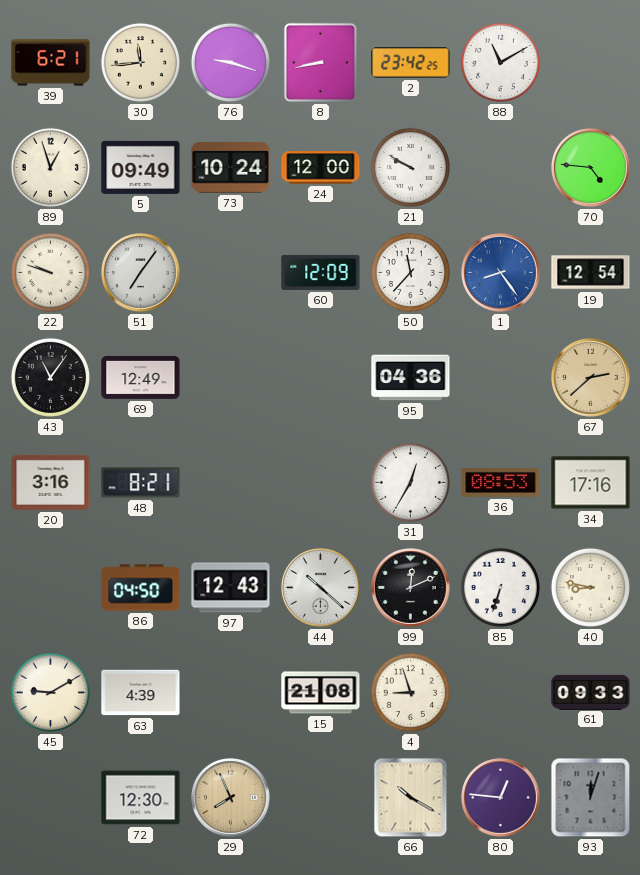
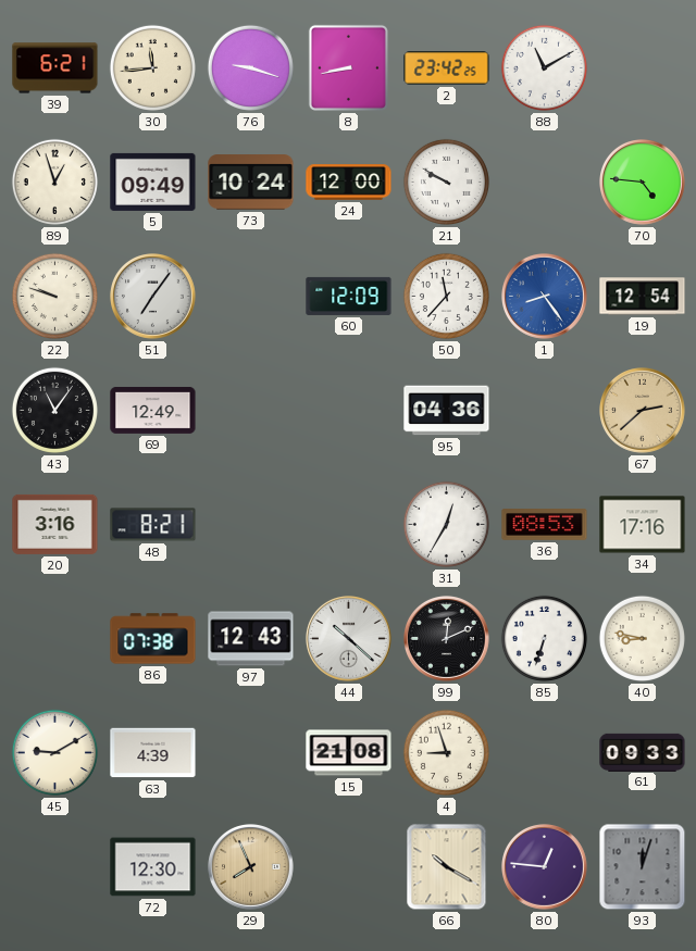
86: 04:50 -> 07:38 (153, 639)
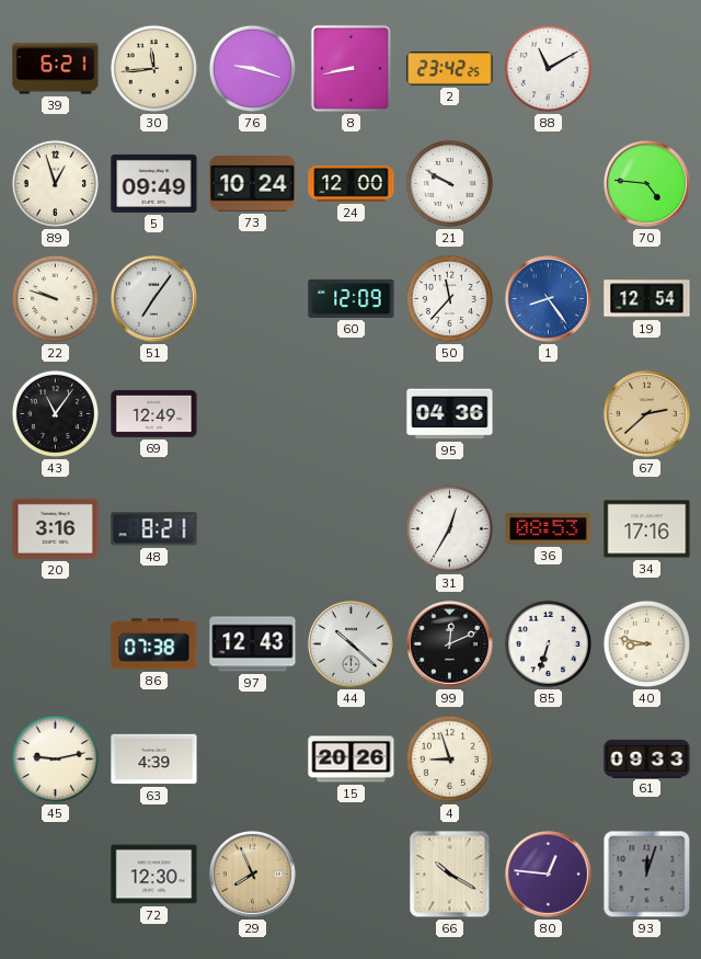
45: 9:10 -> 9:13 (55, 758)
15: 21:08 -> 20:26 (352, 760)
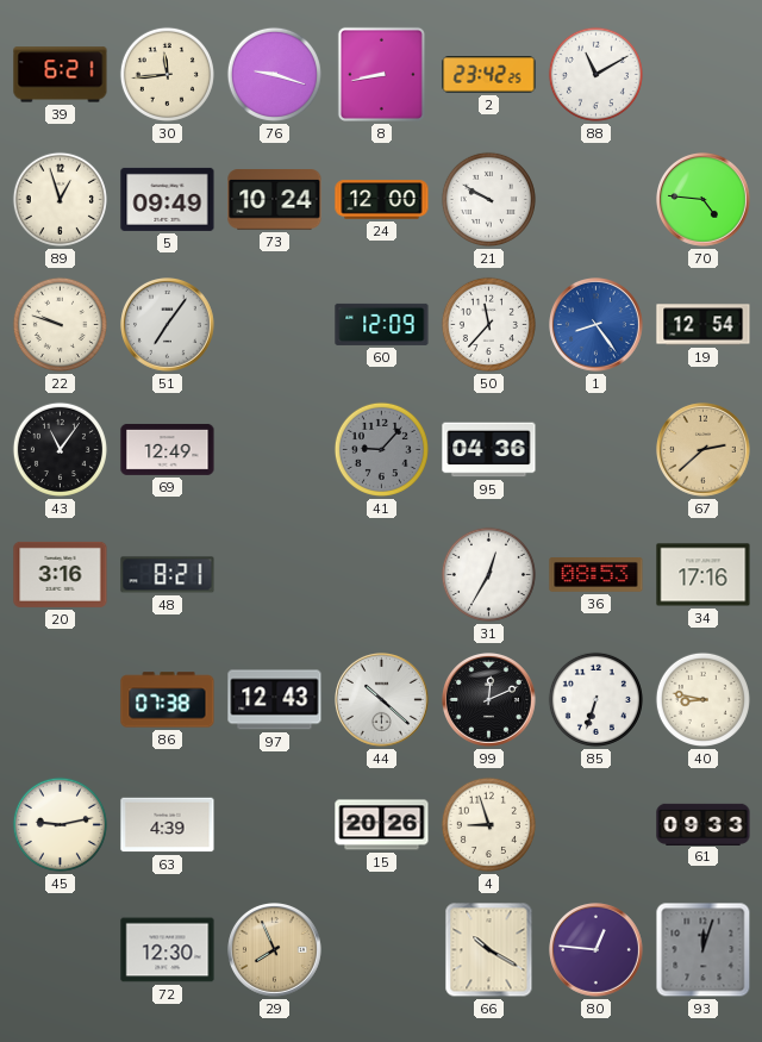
41: none -> 9:07 (381, 449)
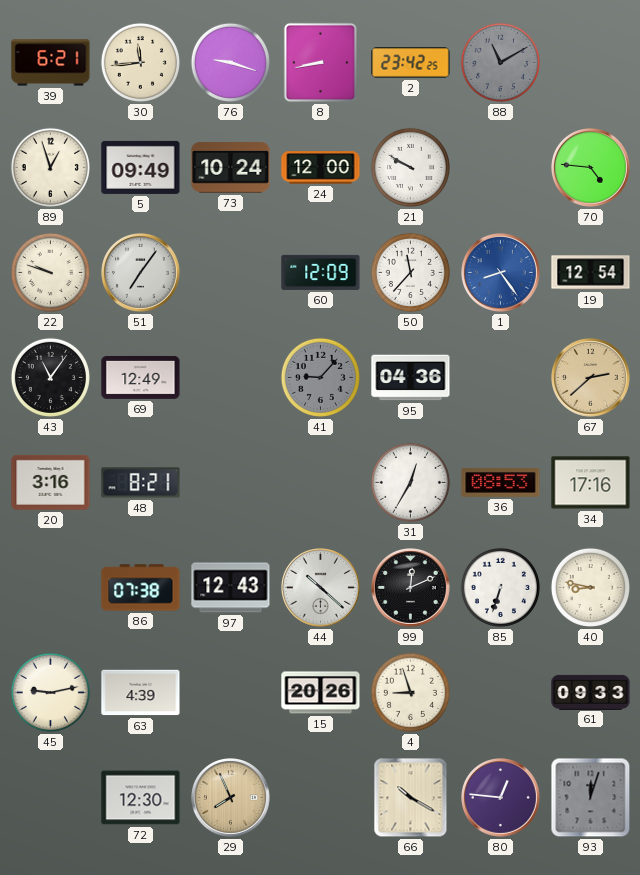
88 dial: white -> grey (500, 62)
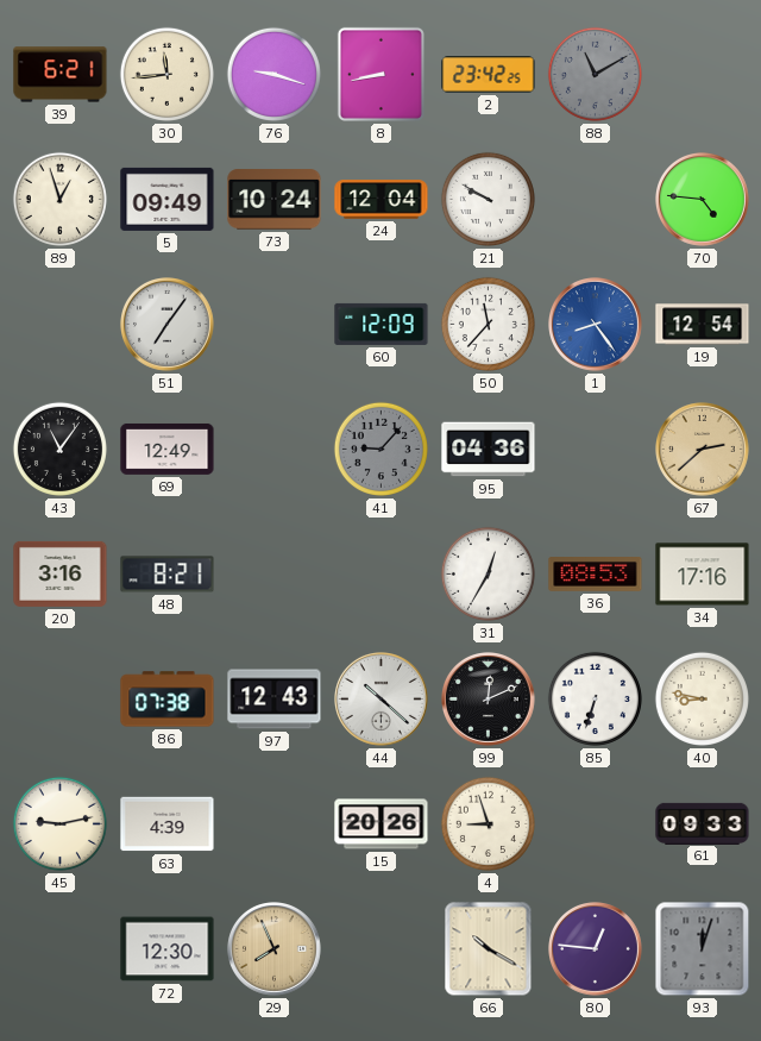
24: 12:00 -> 12:04 (382, 200)
22: 9:48 -> none (50, 272)
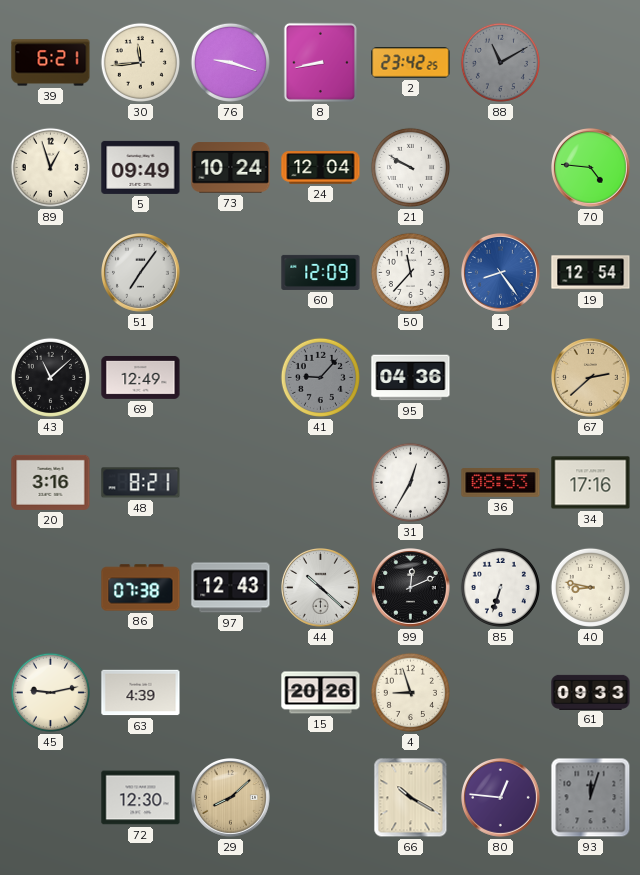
43: 11:06 -> 11:08 (50, 377)
29: 7:56 -> 8:08 (231, 798)
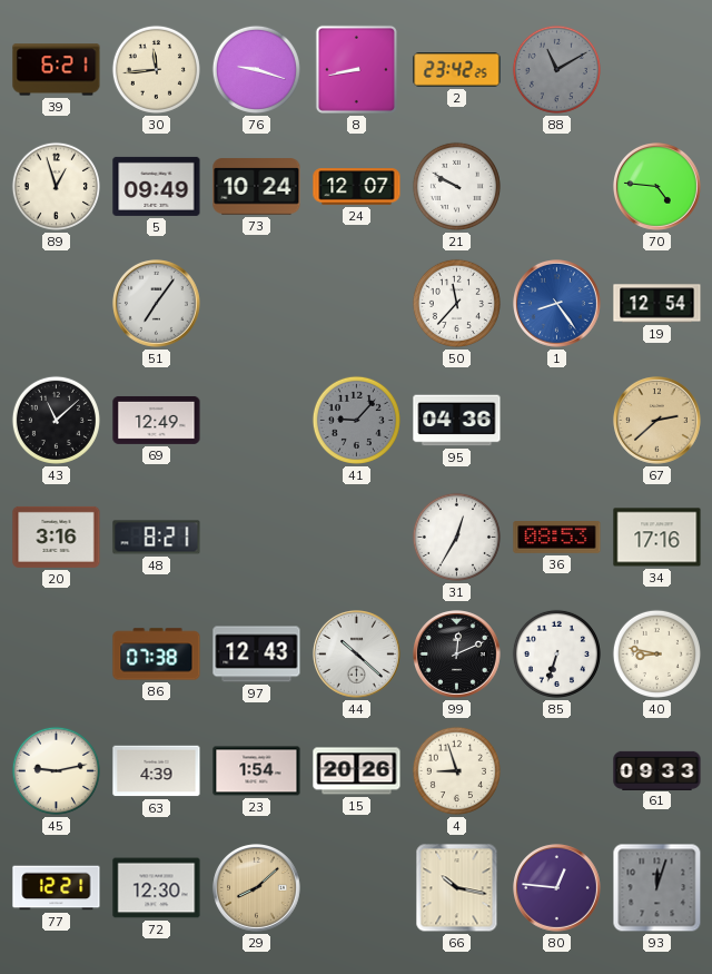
24: 12:04 -> 12:07 (357, 187)
60: 12:09 -> none (321, 272)
23: none -> 1:54 (257, 771)
77: none -> 12:21 (57, 888)
66: 10:20 -> 10:17 (457, 888)
